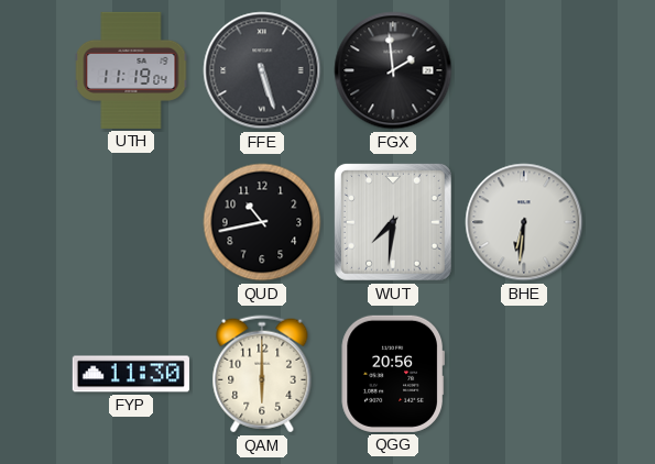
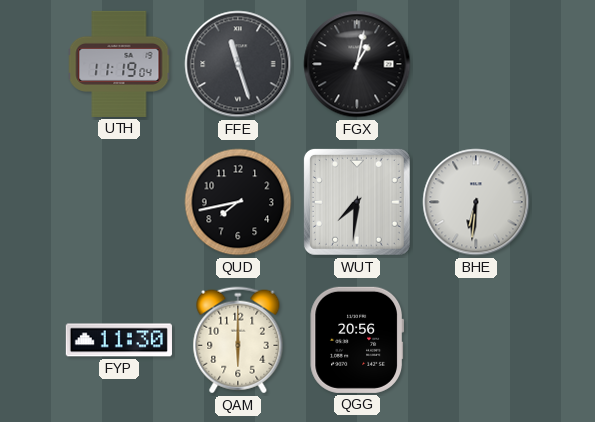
FFE: 5:27 -> 11:27 (238, 64)
FGX: 1:59 -> 1:02 (357, 64)
QUD: 10:43 -> 7:43 (238, 202)
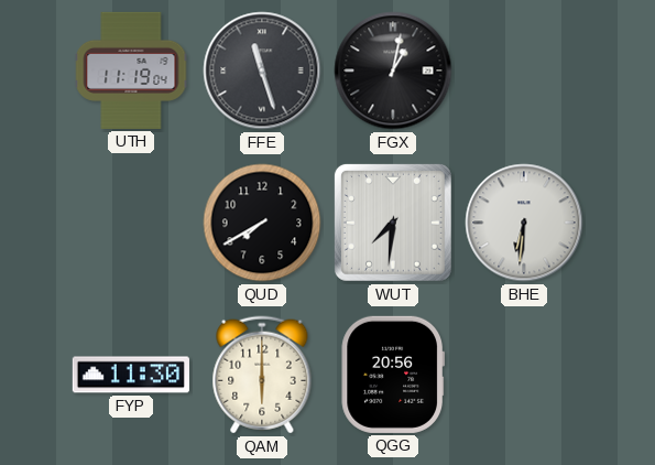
QUD: 7:43 -> 7:40 (262, 223)
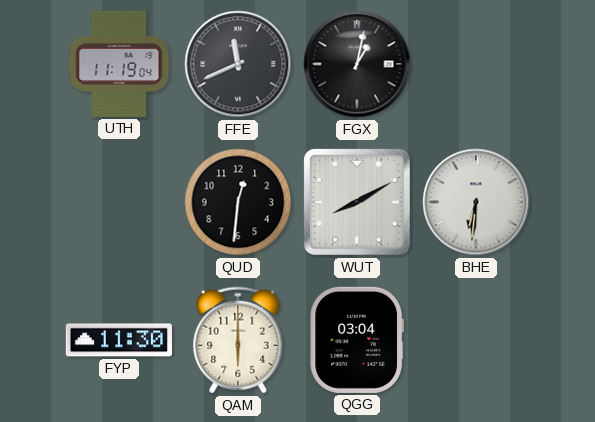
FFE: 11:27 -> 11:41 (238, 64)
QUD: 7:40 -> 12:31 (238, 202)
WUT: 7:31 -> 8:10 (357, 202)
QGG: 20:56 -> 03:04 (356, 340)
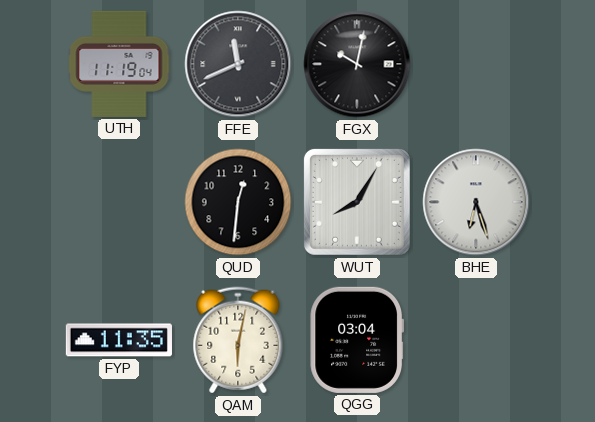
FGX: 1:02 -> 10:02 (357, 64)
WUT: 8:10 -> 8:05 (357, 202)
BHE: 6:31 -> 6:27 (476, 202)
FYP: 11:30 -> 11:35 (119, 340)
QAM: 6:00 -> 6:02 (238, 340)
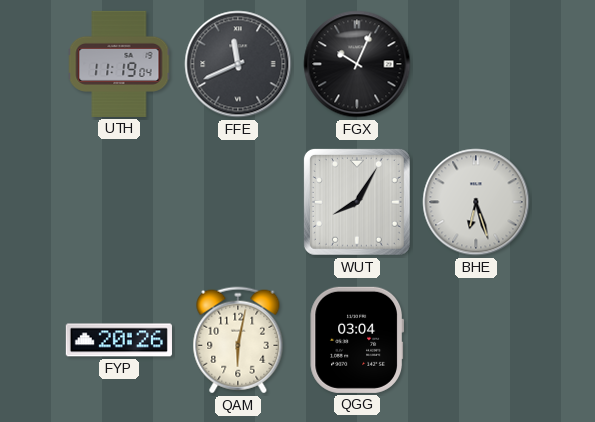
FGX: 10:02 -> 10:04 (357, 64)
QUD: 12:31 -> none (238, 202)
FYP: 11:35 -> 20:26 (119, 340)
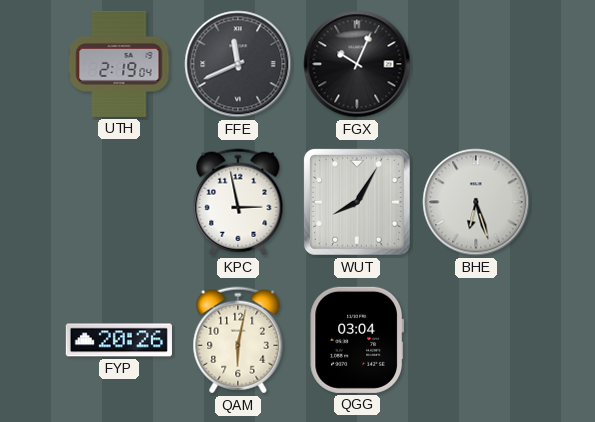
UTH: 11:19 -> 2:19 (119, 64)
KPC: none -> 2:58 (238, 202)
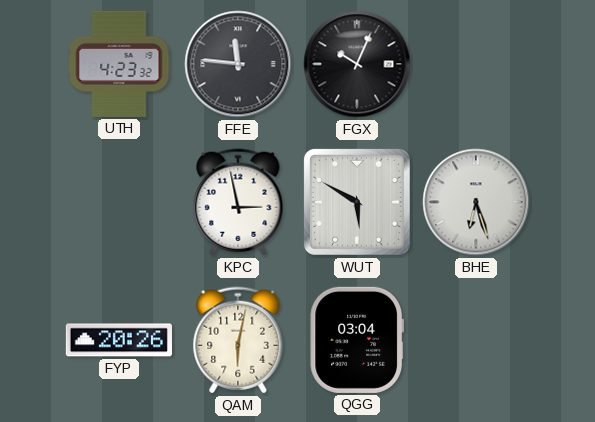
UTH: 2:19 -> 4:23 (119, 64)
FFE: 11:41 -> 11:46 (238, 64)
WUT: 8:05 -> 5:50 (357, 202)
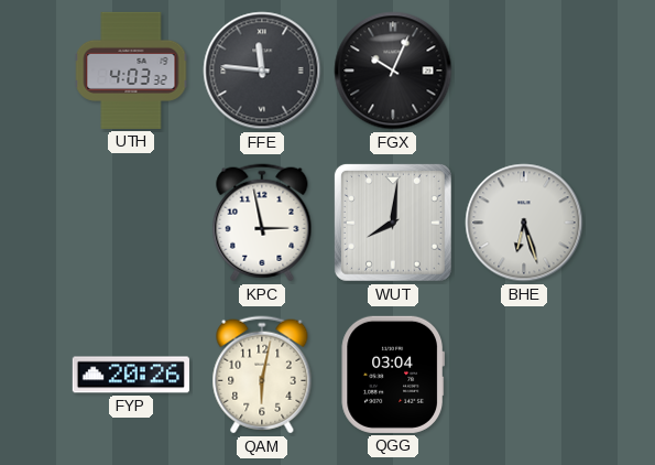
UTH: 4:23 -> 4:03 (131, 71)
WUT: 5:50 -> 8:01 (393, 223)
